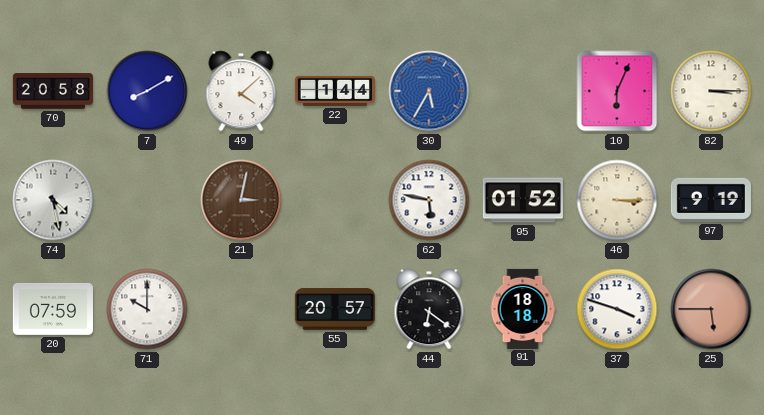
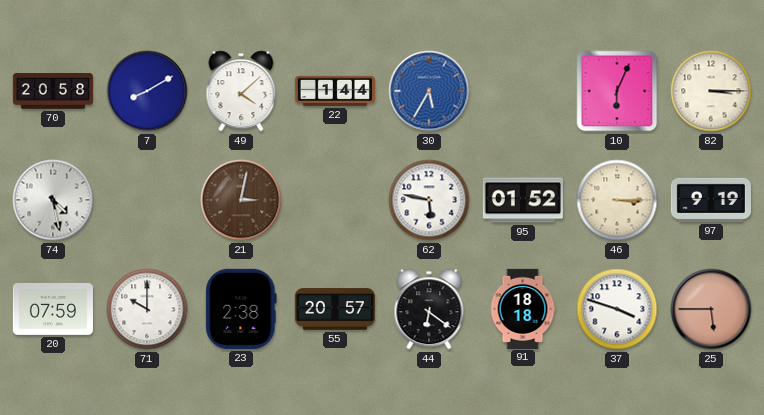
23: none -> 2:38 (241, 309)
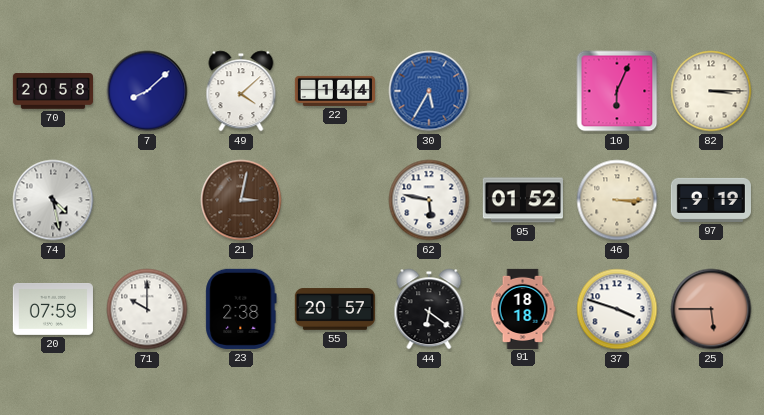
7: 8:10 -> 8:08 (147, 91)
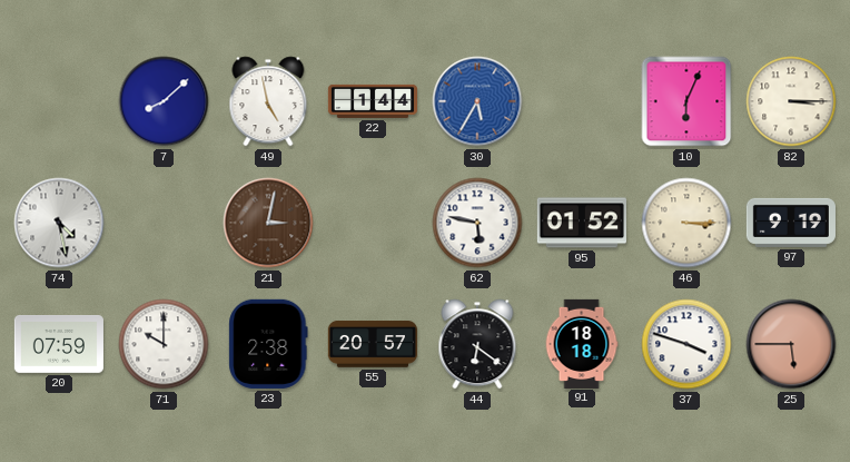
70: 20:58 -> none (52, 91)
49: 4:08 -> 4:58 (268, 101)
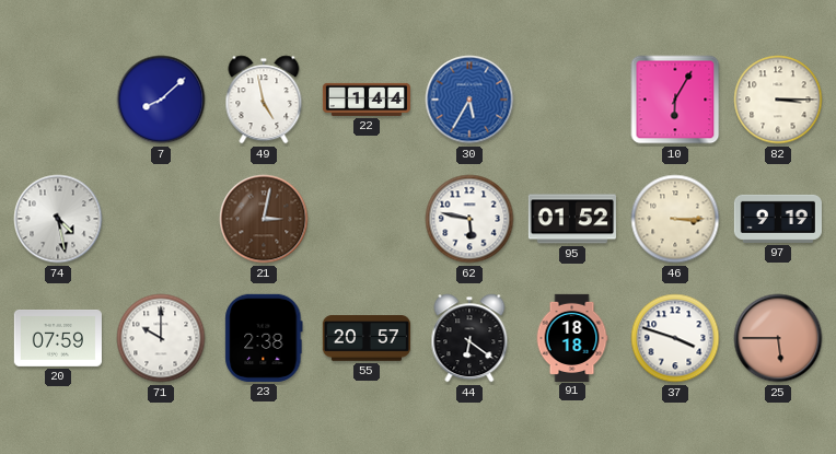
10: 6:04 -> 6:05 (675, 100)
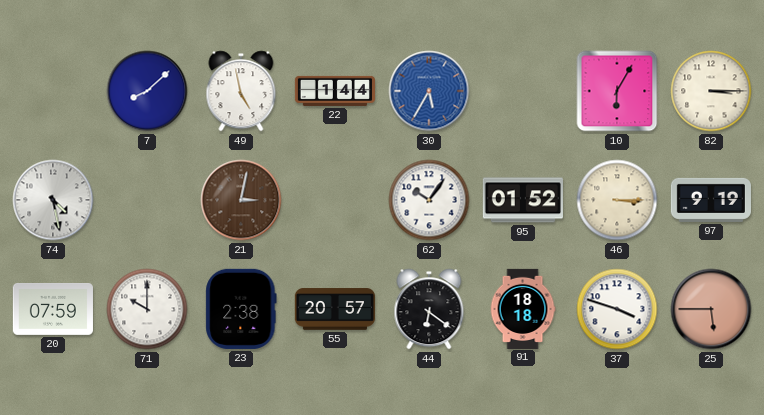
62: 5:47 -> 10:06 (429, 200)
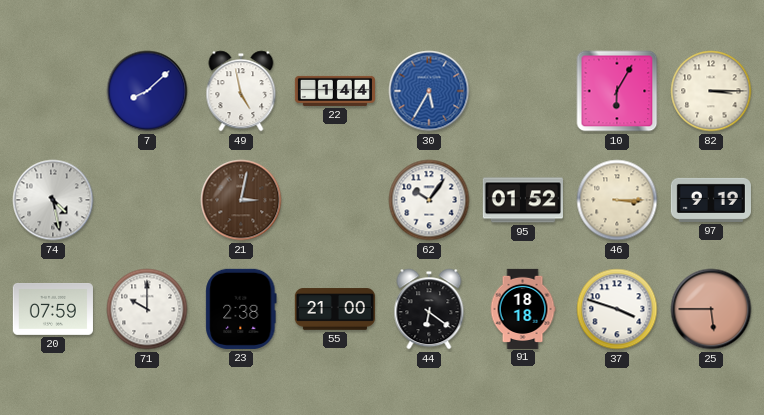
55: 20:57 -> 21:00 (335, 309)
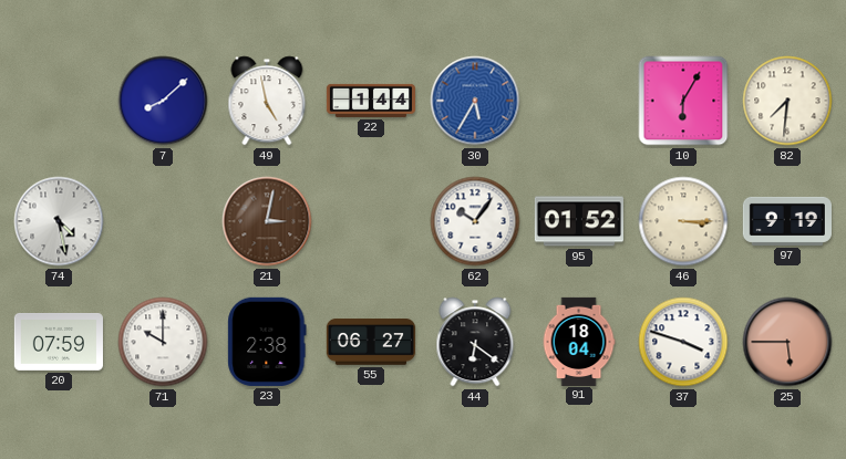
82: 3:15 -> 7:31 (787, 101)
55: 21:00 -> 06:27 (371, 342)
91: 18:18 -> 18:04 (579, 341)
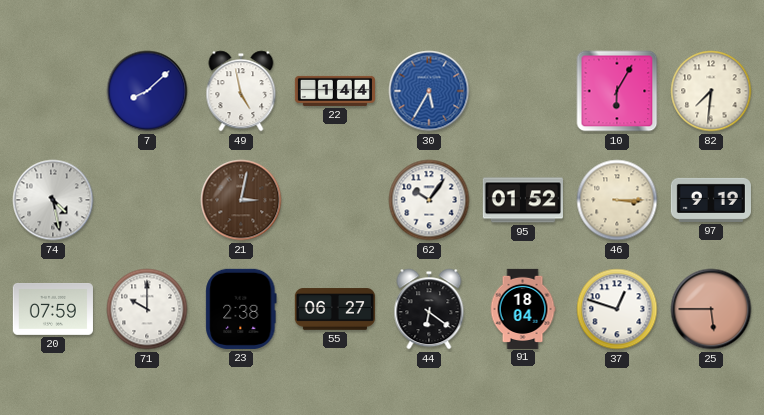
37: 3:48 -> 12:48 (617, 309)
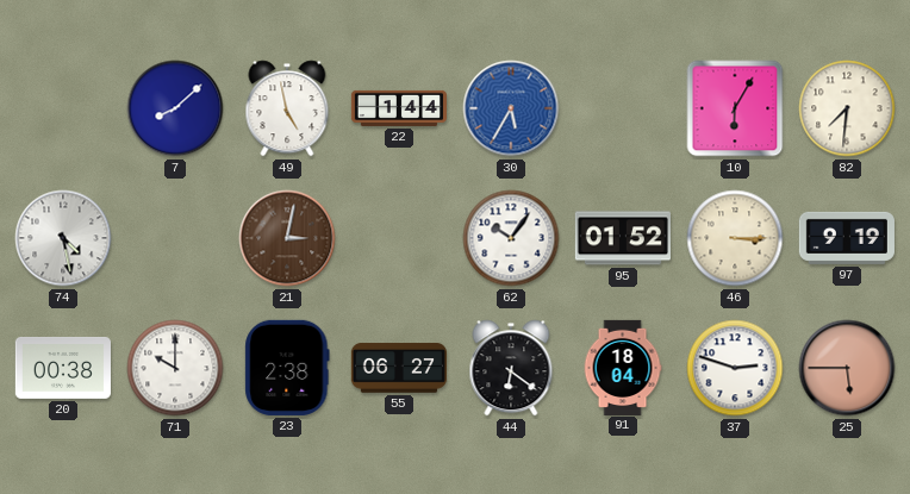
20: 07:59 -> 00:38 (63, 369)
37: 12:48 -> 2:48 (735, 368)
